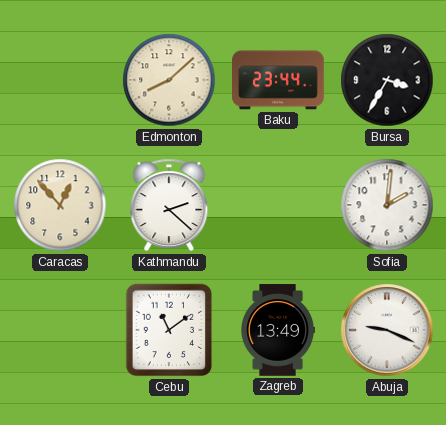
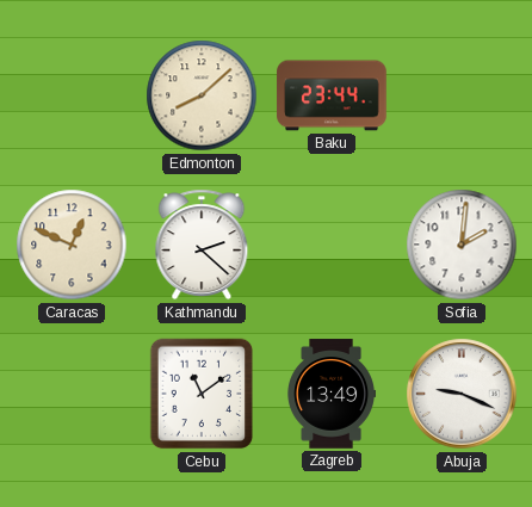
Bursa: 3:35 -> none (387, 80)
Caracas: 12:53 -> 12:49 (72, 245)
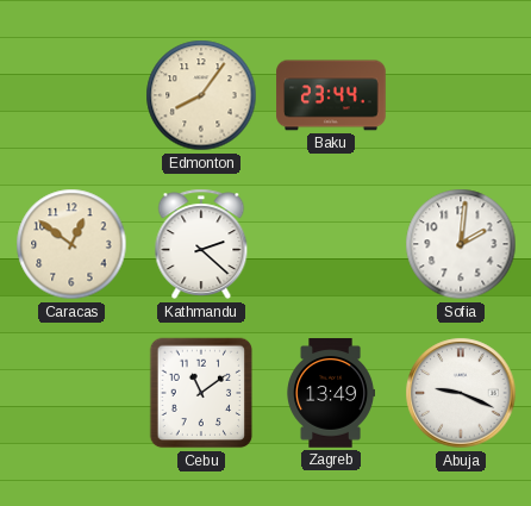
Edmonton: 8:08 -> 8:06 (201, 95)
Caracas: 12:49 -> 12:51 (71, 244)
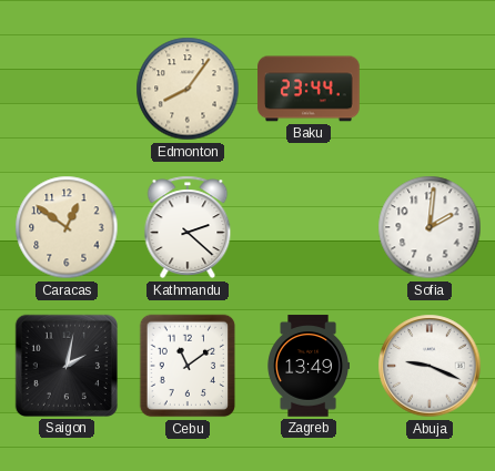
Saigon: none -> 2:02 (67, 366)
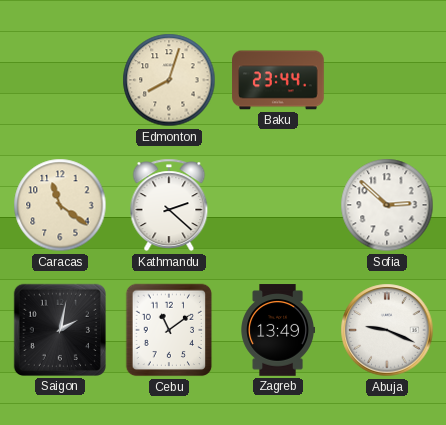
Edmonton: 8:06 -> 8:03 (169, 80)
Caracas: 12:51 -> 11:21 (60, 205)
Sofia: 2:01 -> 2:52 (387, 205)
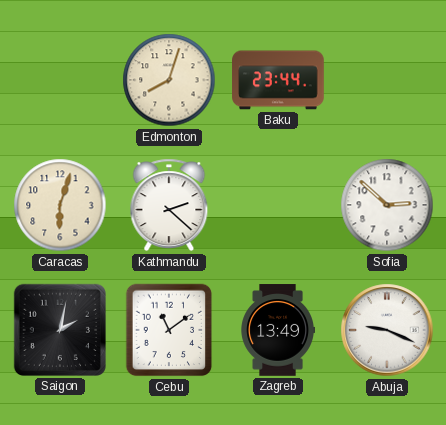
Caracas: 11:21 -> 6:03 (60, 205)
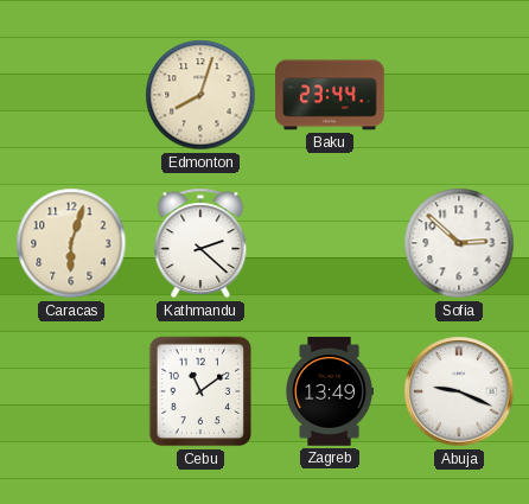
Saigon: 2:02 -> none (60, 330)
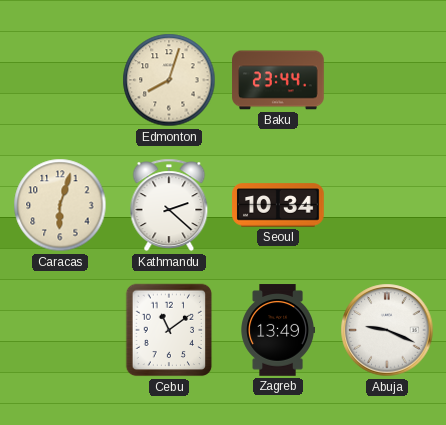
Seoul: none -> 10:34 (278, 205)
Sofia: 2:52 -> none (459, 243)
